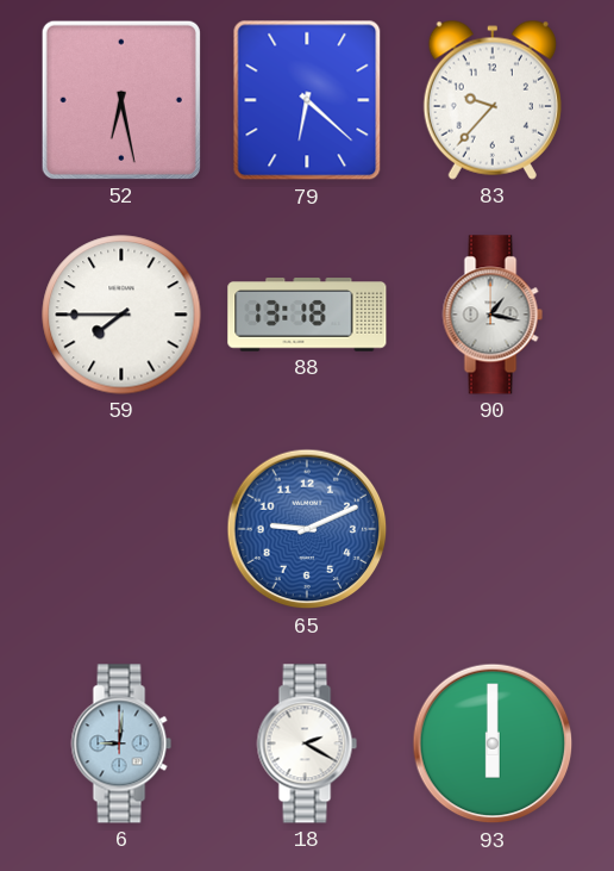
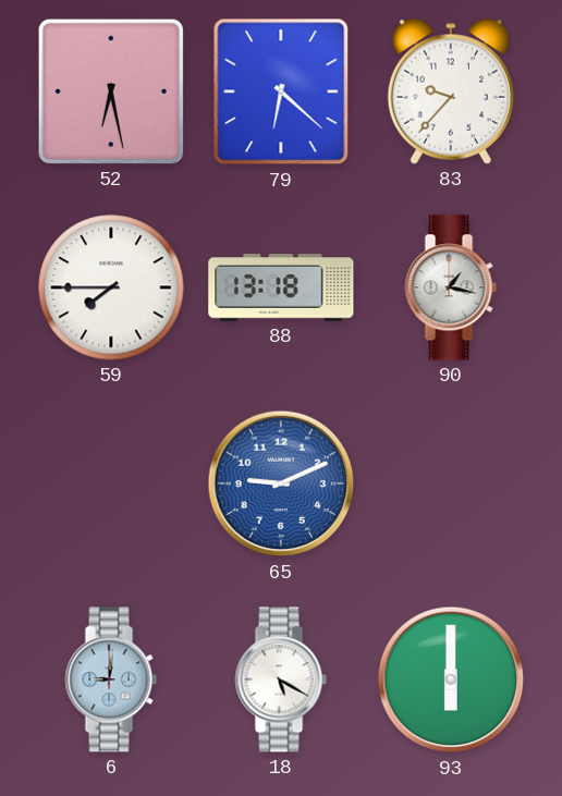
18: 2:20 -> 5:20 (281, 679)
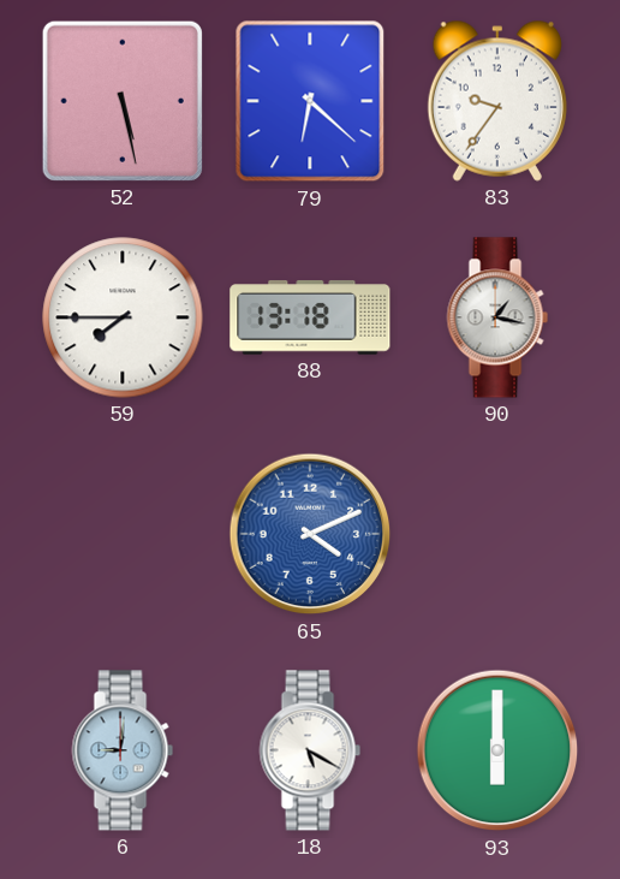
52: 6:28 -> 5:28 (123, 101)
83: 9:37 -> 9:36 (497, 101)
65: 9:11 -> 4:11 (310, 534)
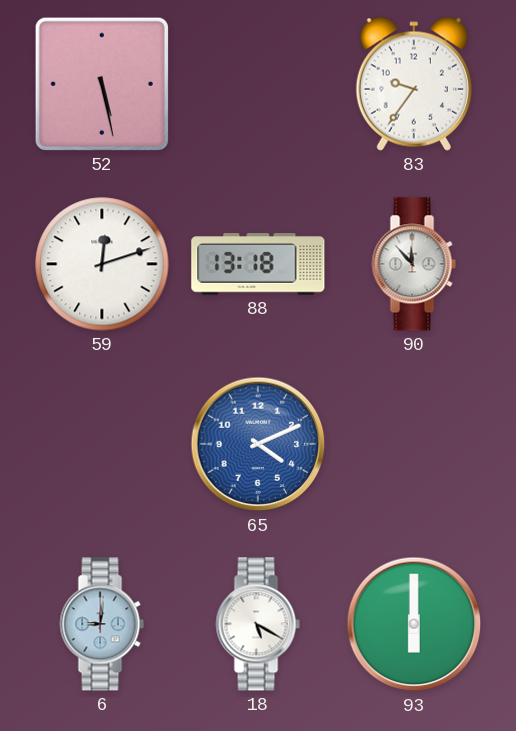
79: 6:22 -> none (310, 101)
59: 7:45 -> 12:12 (102, 264)
90: 1:17 -> 11:53 (414, 264)
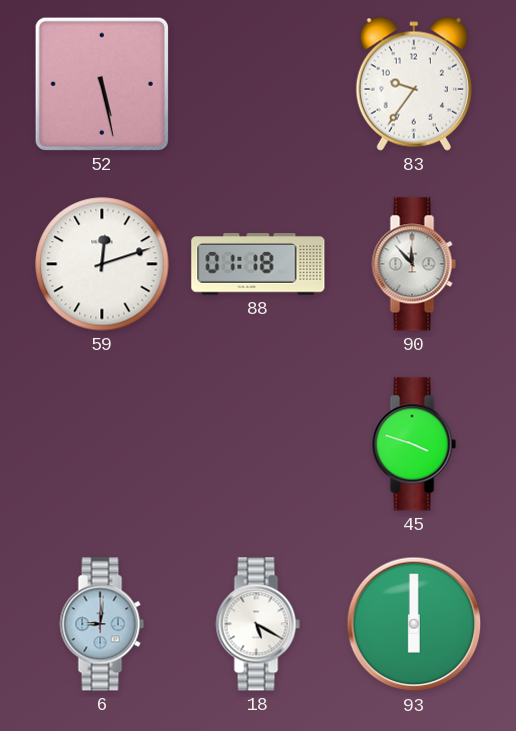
88: 13:18 -> 01:18 (258, 264)
65: 4:11 -> none (258, 444)
45: none -> 3:48 (414, 444)
